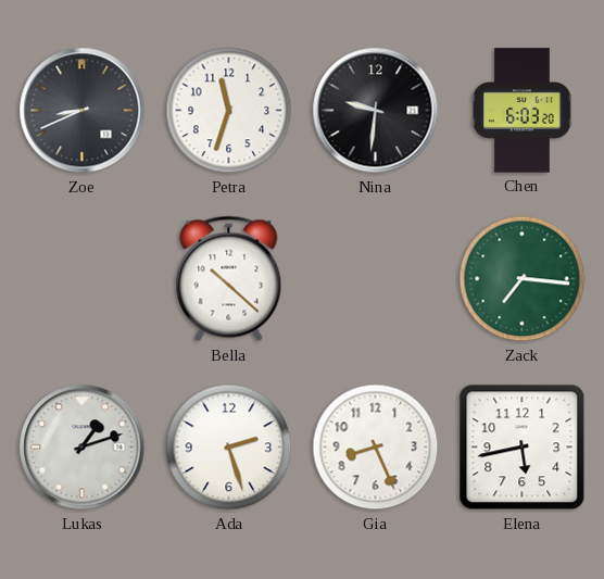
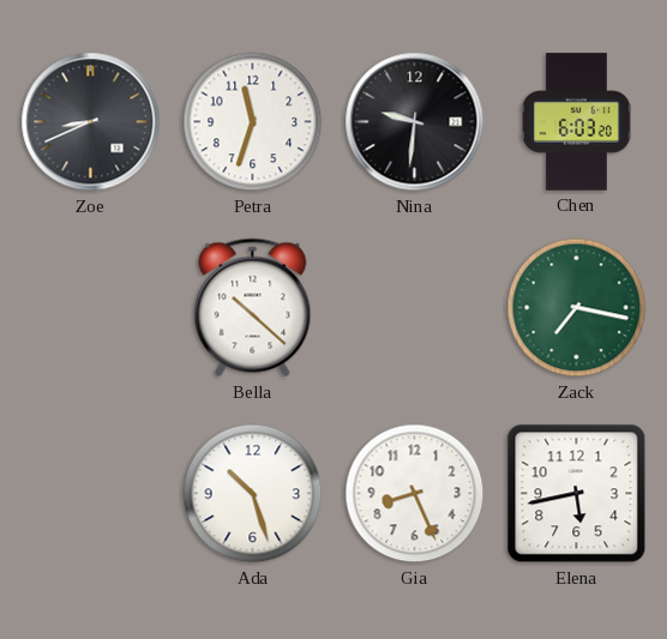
Zack: 7:16 -> 7:17 (577, 308)
Lukas: 1:12 -> none (83, 448)
Ada: 2:27 -> 10:27 (253, 494)
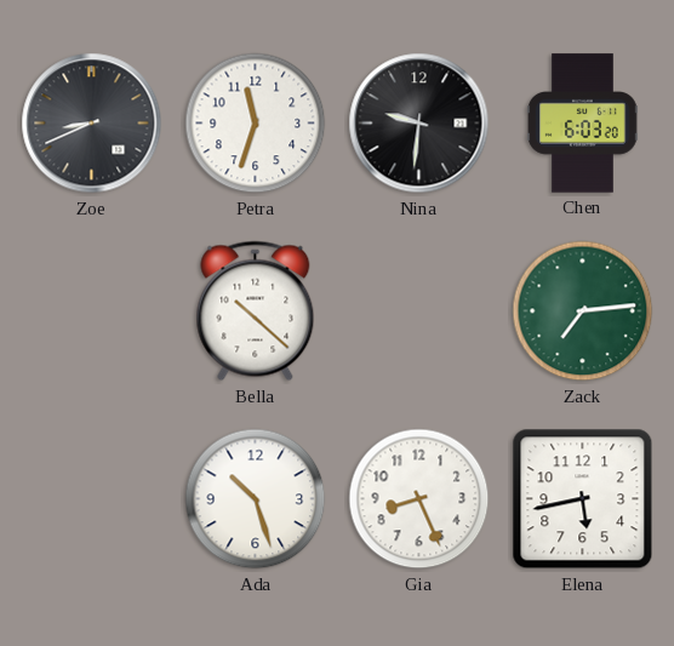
Zack: 7:17 -> 7:14 (583, 311)
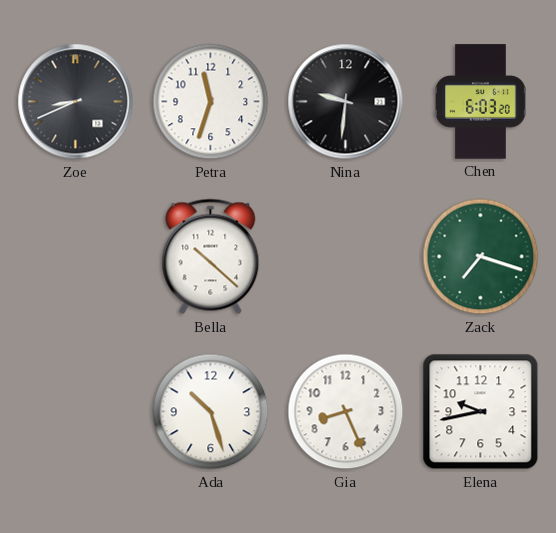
Zack: 7:14 -> 7:18 (481, 257)
Elena: 5:43 -> 9:43 (481, 412)
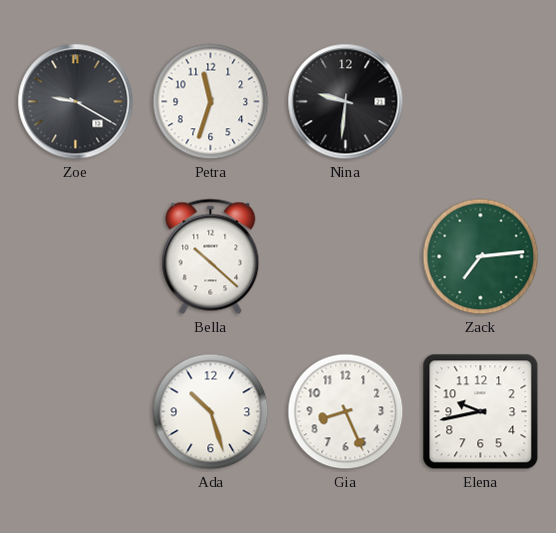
Zoe: 8:41 -> 9:20 (76, 102)
Chen: 6:03 -> none (481, 102)
Zack: 7:18 -> 7:14 (481, 257)
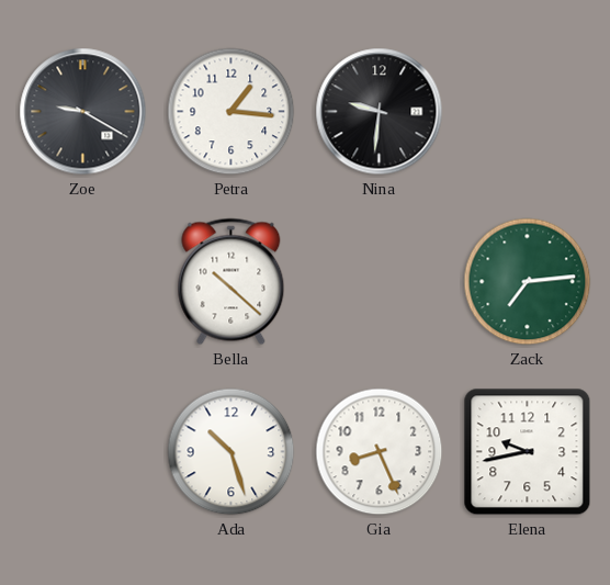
Petra: 11:33 -> 1:16 (231, 112)
